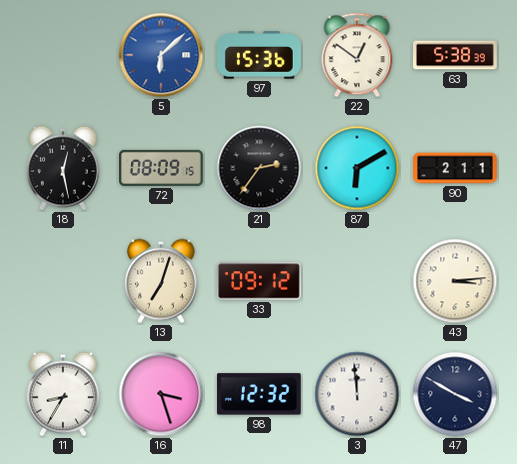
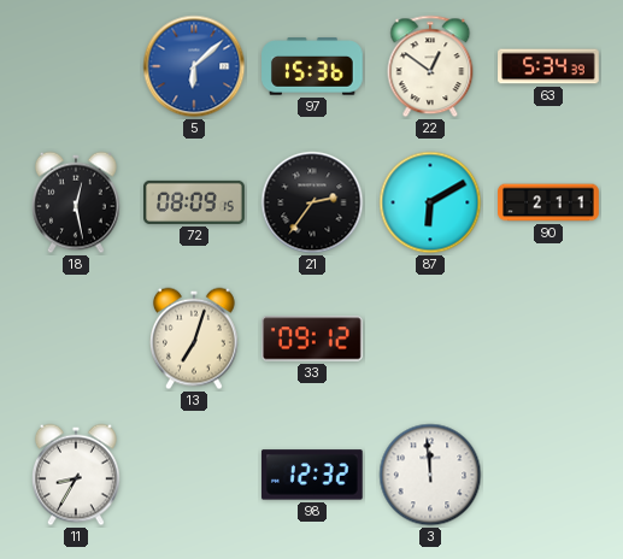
63: 5:38 -> 5:34 (548, 66)
43: 3:14 -> none (455, 281)
16: 3:27 -> none (161, 394)
47: 3:50 -> none (455, 394)
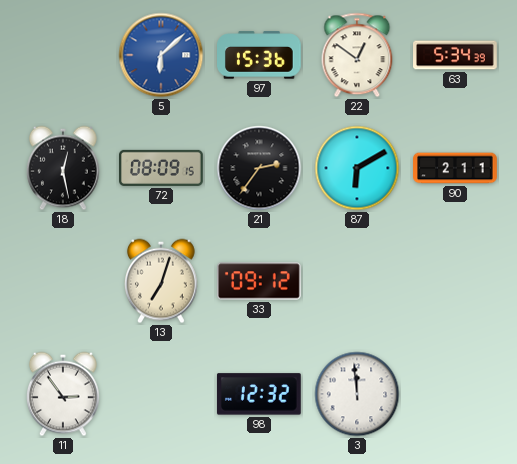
11: 8:35 -> 2:54 (64, 394)
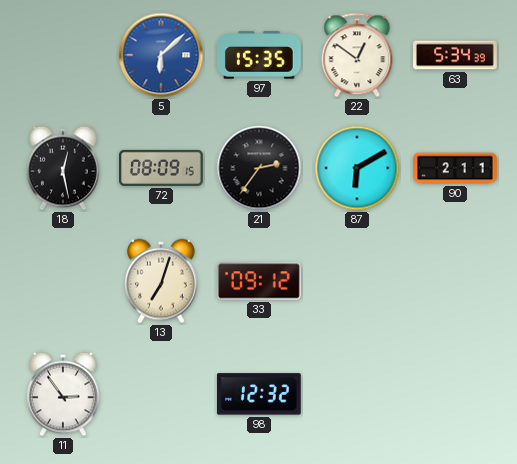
97: 15:36 -> 15:35 (260, 55)
3: 11:59 -> none (357, 394)
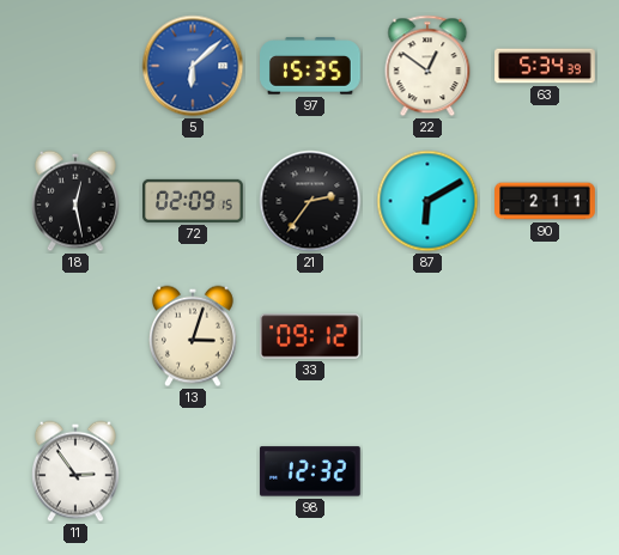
72: 08:09 -> 02:09 (193, 201)
13: 7:03 -> 3:03 (194, 336)
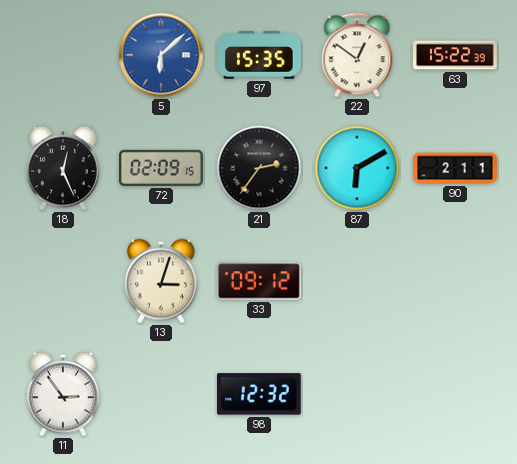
63: 5:34 -> 15:22 (455, 55)
18: 12:28 -> 12:26 (64, 168)
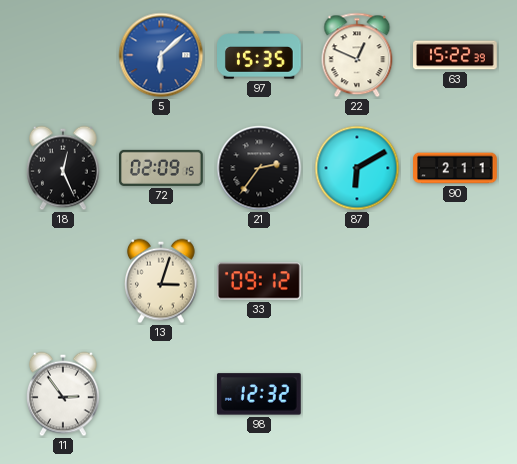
22: 12:51 -> 12:49 (357, 55)
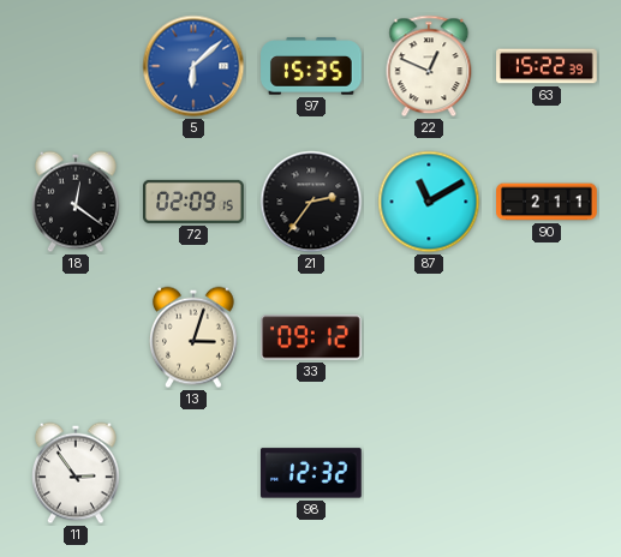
18: 12:26 -> 12:21 (77, 202)
87: 6:10 -> 11:10 (429, 202)
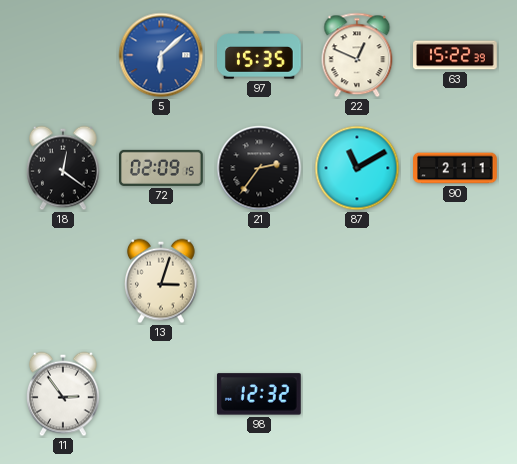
33: 09:12 -> none (312, 337)
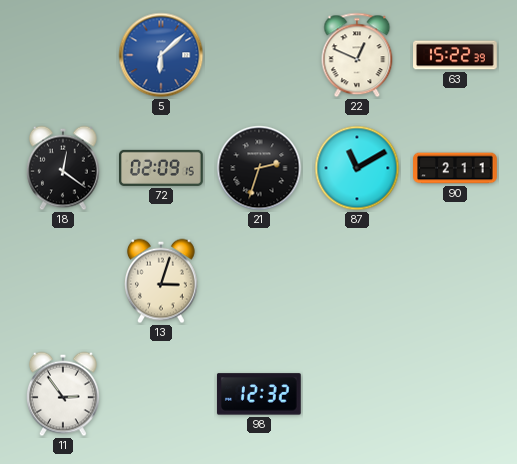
97: 15:35 -> none (260, 55)
21: 2:36 -> 2:33 (259, 168)
